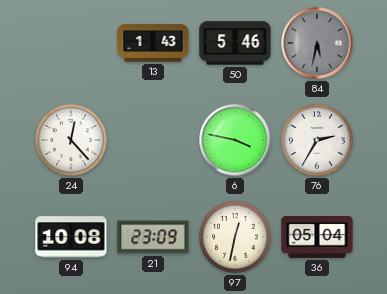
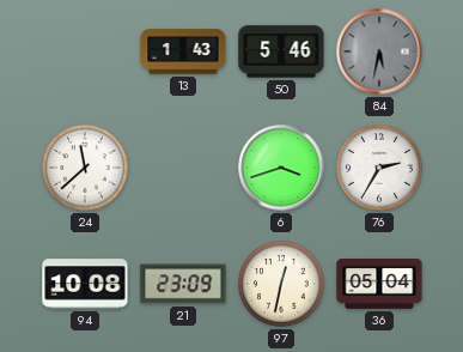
24: 12:23 -> 11:38 (85, 168)
6: 3:47 -> 3:42 (281, 168)
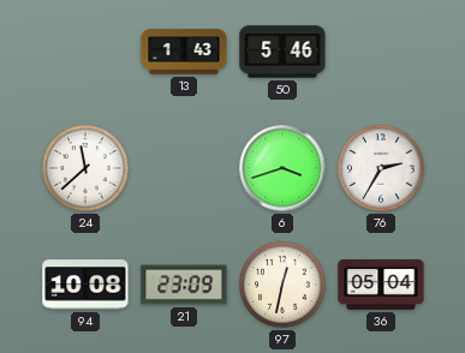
84: 5:32 -> none (379, 51)
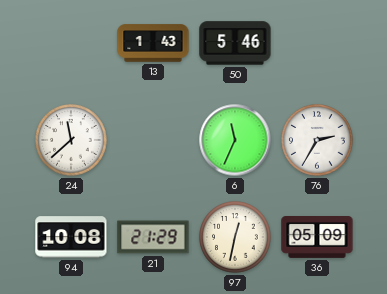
6: 3:42 -> 11:34 (235, 140)
21: 23:09 -> 21:29 (153, 237)
36: 05:04 -> 05:09 (317, 238)
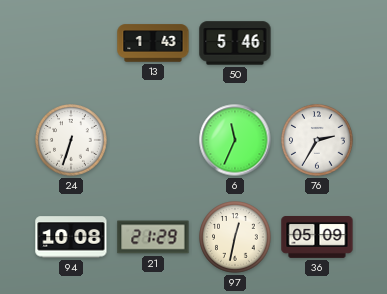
24: 11:38 -> 6:33 (71, 140)
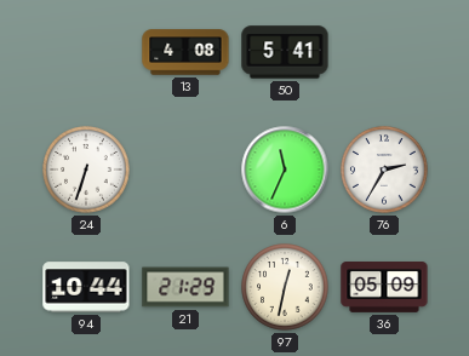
13: 1:43 -> 4:08 (185, 52)
50: 5:46 -> 5:41 (285, 52)
94: 10:08 -> 10:44 (86, 287)
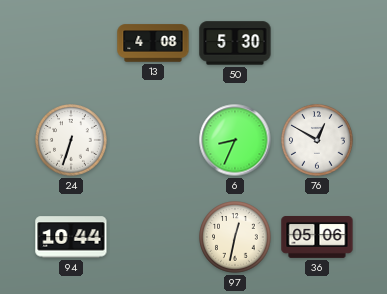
50: 5:41 -> 5:30 (235, 43)
6: 11:34 -> 8:34 (235, 140)
76: 2:35 -> 12:50 (317, 140)
21: 21:29 -> none (185, 287)
36: 05:09 -> 05:06 (317, 238)
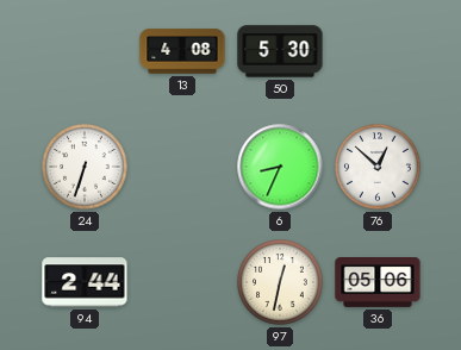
76: 12:50 -> 12:52 (378, 167)
94: 10:44 -> 2:44 (85, 282)
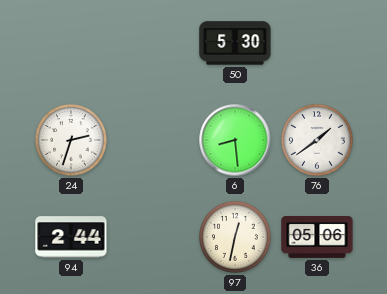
13: 4:08 -> none (182, 51)
24: 6:33 -> 2:33 (71, 140)
6: 8:34 -> 8:29 (235, 140)
76: 12:52 -> 1:39 (317, 140)
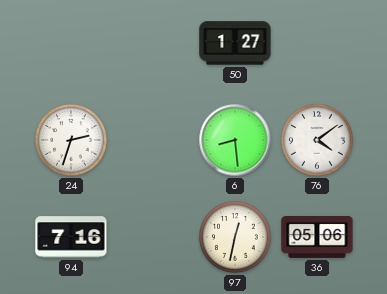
50: 5:30 -> 1:27 (235, 43)
76: 1:39 -> 4:09 (317, 140)
94: 2:44 -> 7:16 (71, 237)
